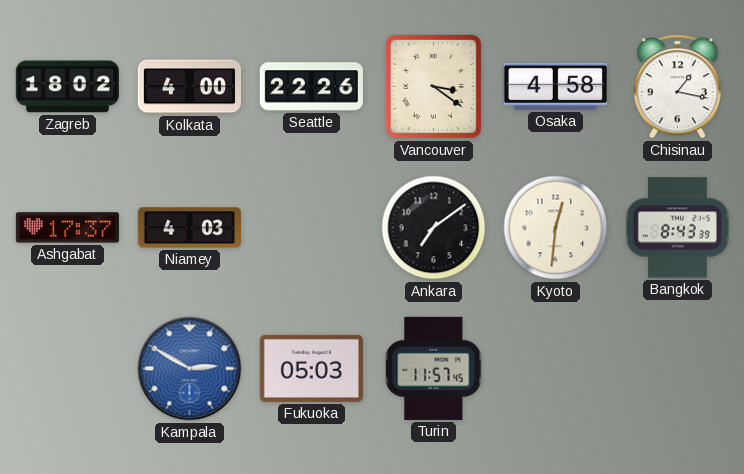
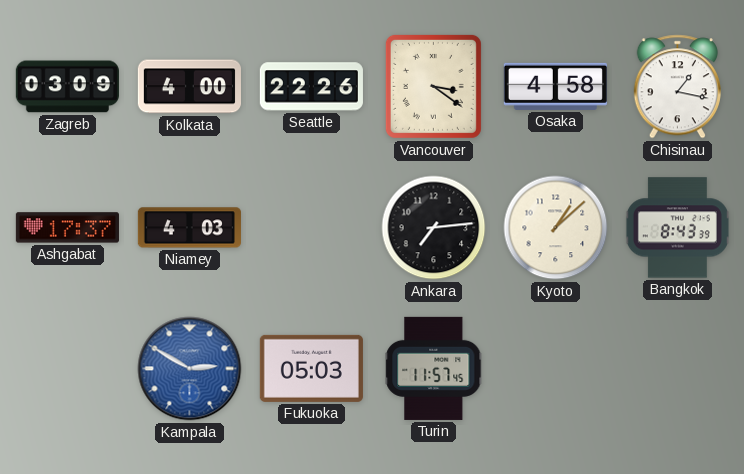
Zagreb: 18:02 -> 03:09 (67, 87)
Ankara: 7:09 -> 7:14 (434, 228)
Kyoto: 12:31 -> 1:08 (556, 228)
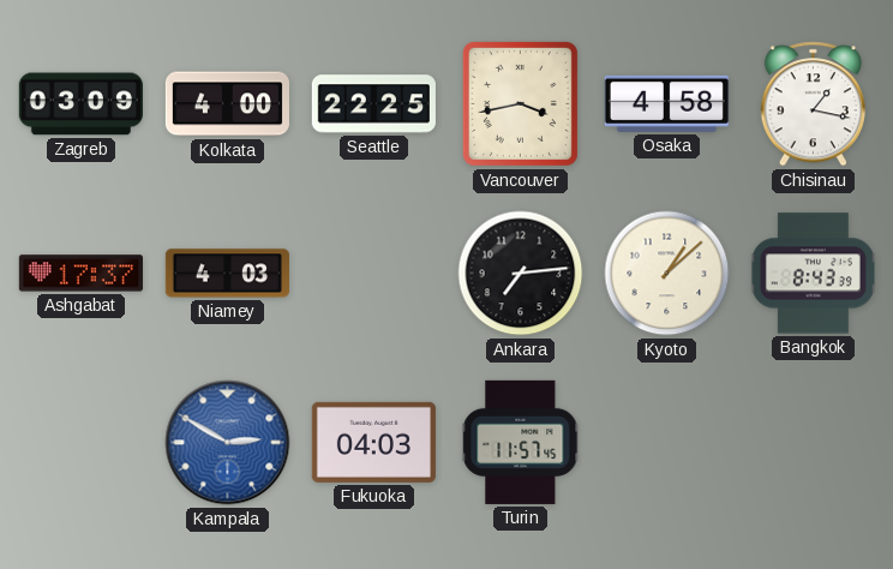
Seattle: 22:26 -> 22:25 (373, 104)
Vancouver: 3:21 -> 3:43 (520, 103)
Fukuoka: 05:03 -> 04:03 (373, 442)
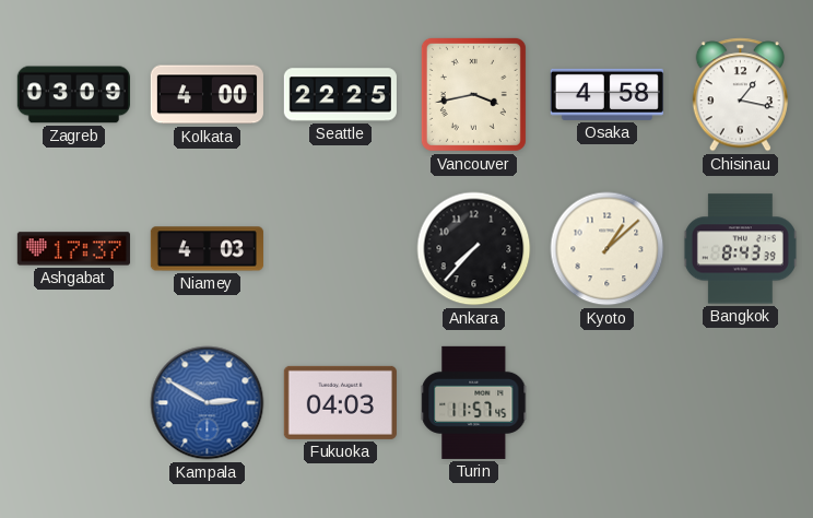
Ankara: 7:14 -> 7:37 (474, 249)
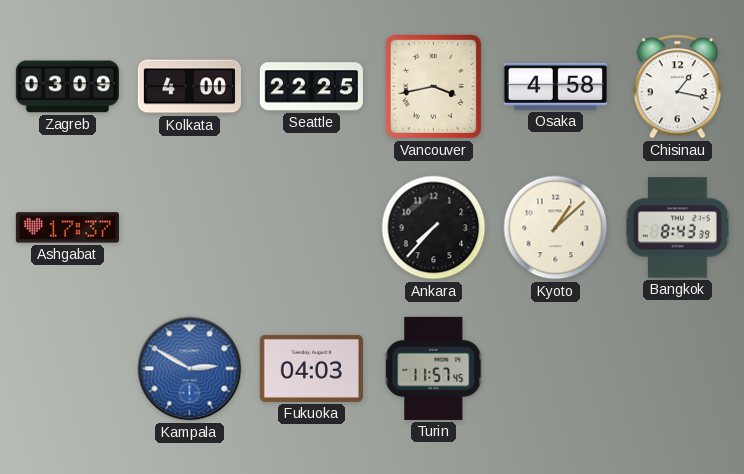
Niamey: 4:03 -> none (207, 249)
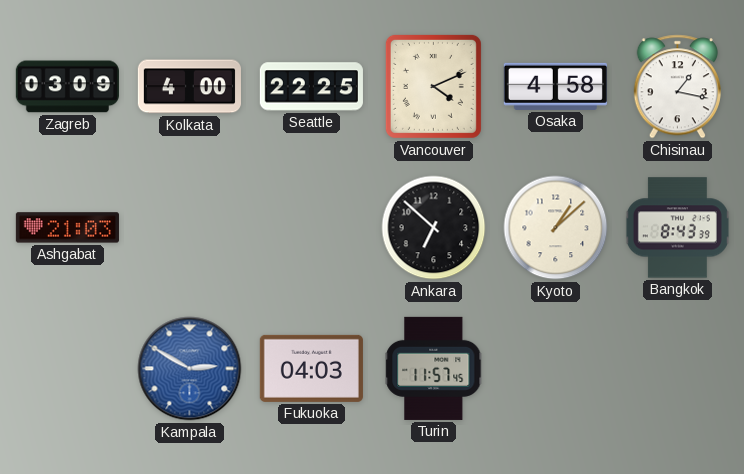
Vancouver: 3:43 -> 4:11 (433, 86)
Ashgabat: 17:37 -> 21:03 (67, 228)
Ankara: 7:37 -> 6:52 (434, 228)
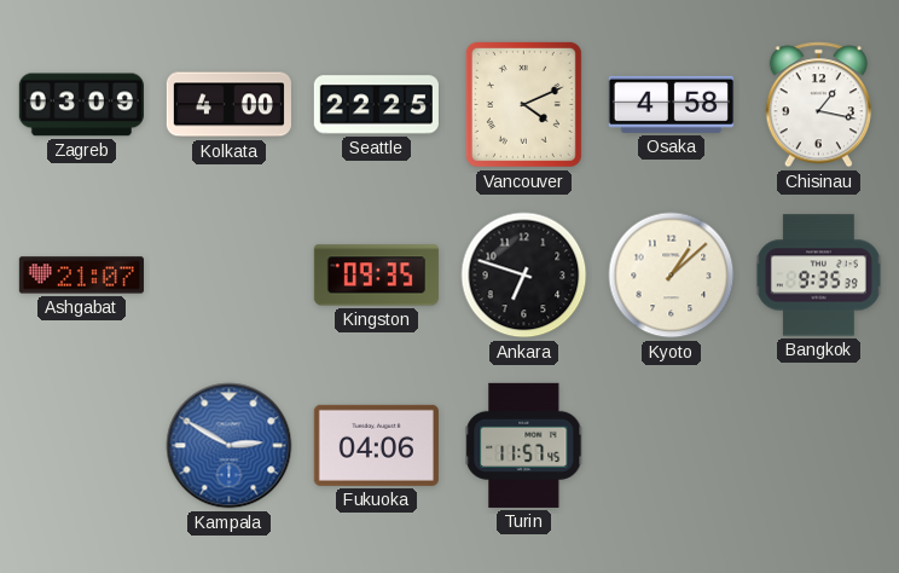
Ashgabat: 21:03 -> 21:07 (81, 276)
Kingston: none -> 09:35 (376, 276)
Ankara: 6:52 -> 6:48 (524, 276)
Bangkok: 8:43 -> 9:35 (818, 276)
Fukuoka: 04:03 -> 04:06 (376, 445)
